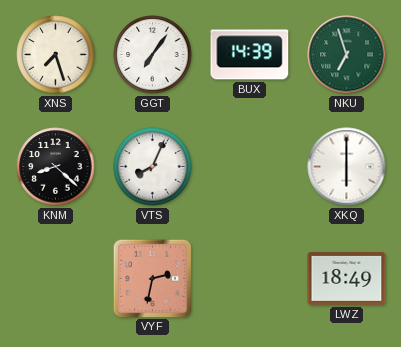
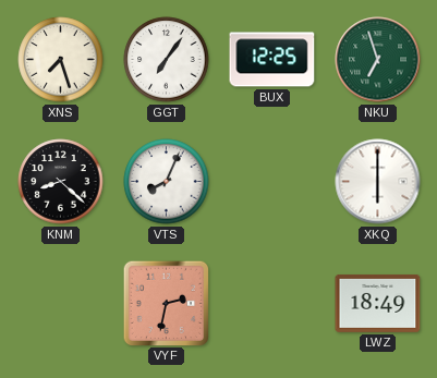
BUX: 14:39 -> 12:25 (272, 60)
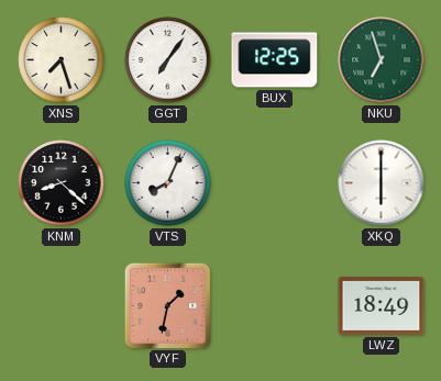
VYF: 2:32 -> 1:32 (167, 305)
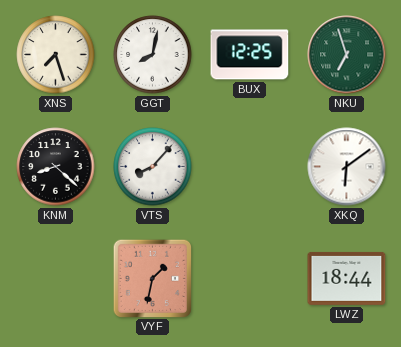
GGT: 7:06 -> 8:02 (153, 55)
VTS: 8:04 -> 8:07 (153, 167)
XKQ: 6:00 -> 6:09 (347, 167)
LWZ: 18:49 -> 18:44 (347, 278)
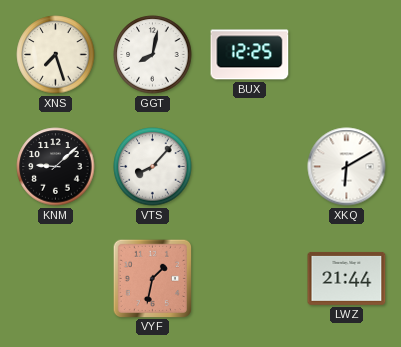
NKU: 6:57 -> none (347, 55)
KNM: 8:22 -> 9:08 (56, 167)
XKQ: 6:09 -> 6:10 (347, 167)
LWZ: 18:44 -> 21:44 (347, 278)
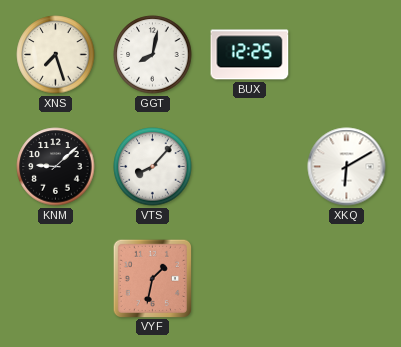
LWZ: 21:44 -> none (347, 278)
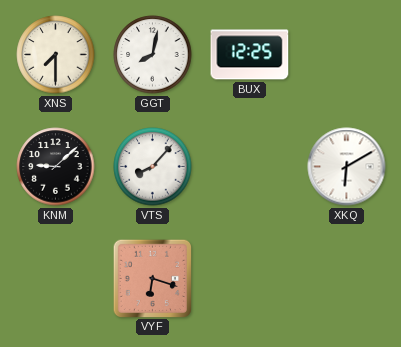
XNS: 7:27 -> 7:30 (56, 55)
VYF: 1:32 -> 6:18 (152, 278)
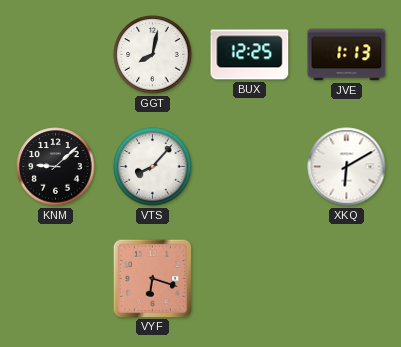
XNS: 7:30 -> none (56, 55)
JVE: none -> 1:13 (347, 55)
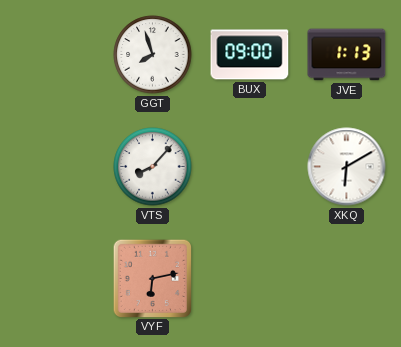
GGT: 8:02 -> 7:57 (153, 55)
BUX: 12:25 -> 09:00 (250, 55)
KNM: 9:08 -> none (56, 167)
VYF: 6:18 -> 6:13 (152, 278)
